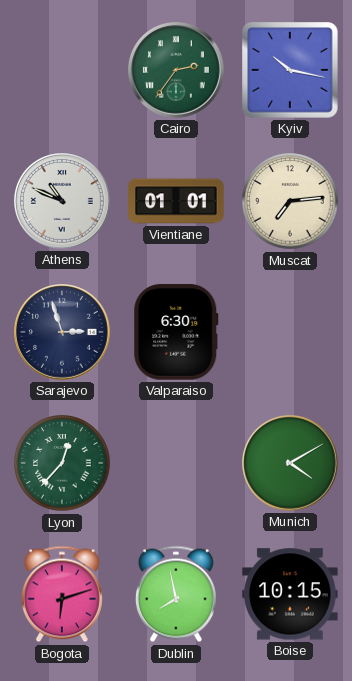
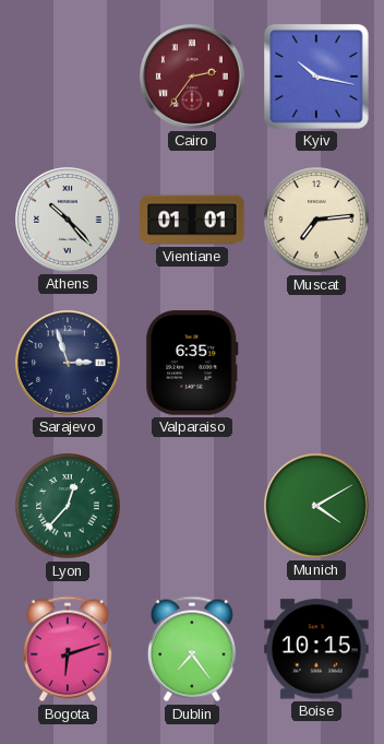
Cairo dial: green -> burgundy (193, 78)
Athens: 10:49 -> 10:23 (69, 221)
Valparaiso: 6:30 -> 6:35 (192, 363)
Dublin: 7:58 -> 7:24 (192, 649)
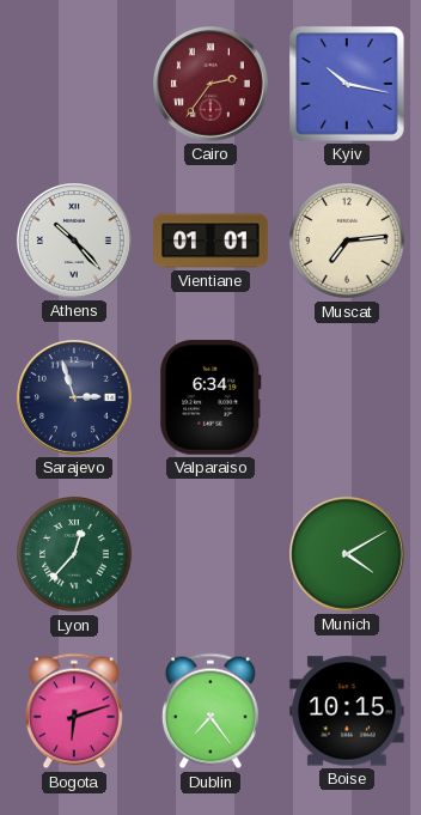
Valparaiso: 6:35 -> 6:34 (210, 397)
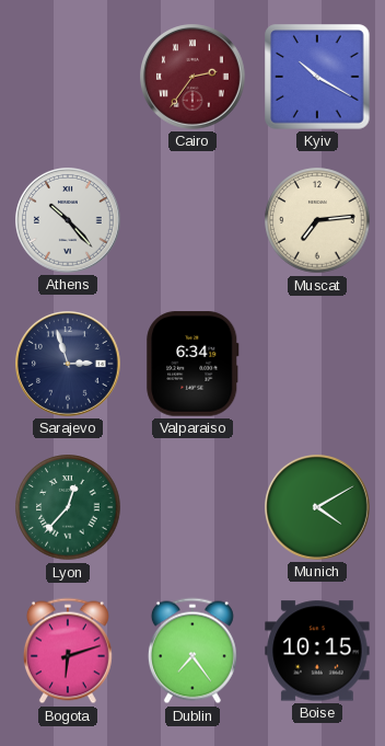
Kyiv: 10:17 -> 10:20 (317, 77)
Vientiane: 01:01 -> none (210, 241)
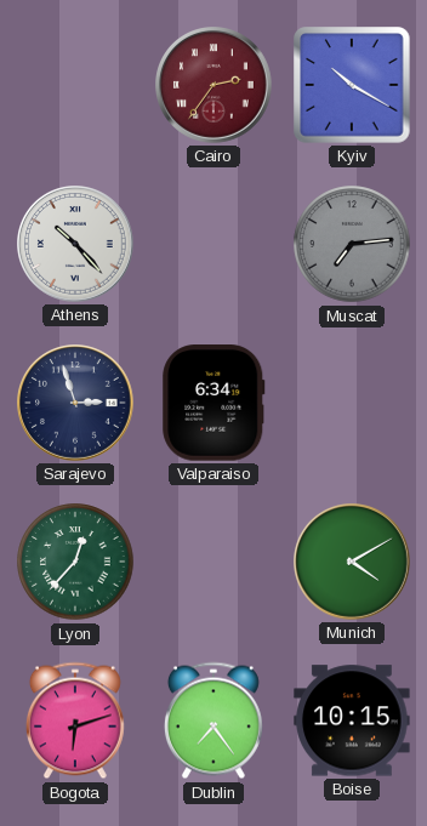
Muscat dial: cream -> grey (352, 244)
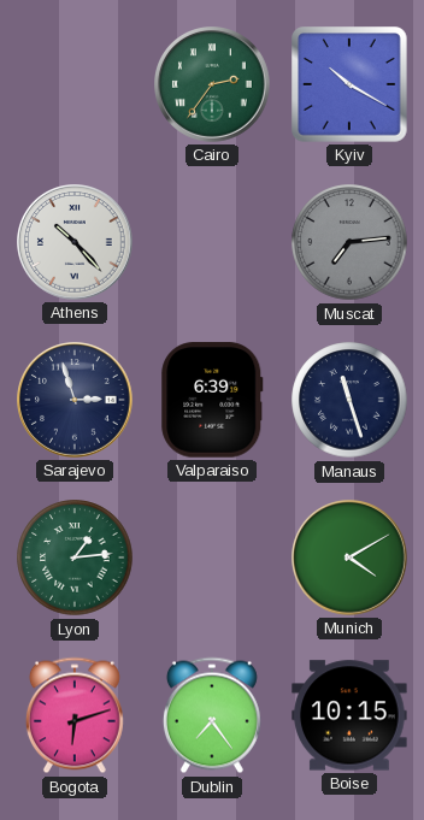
Cairo dial: burgundy -> green (213, 85)
Valparaiso: 6:34 -> 6:39 (212, 400)
Manaus: none -> 11:27 (349, 400)
Lyon: 12:37 -> 1:14 (75, 558)
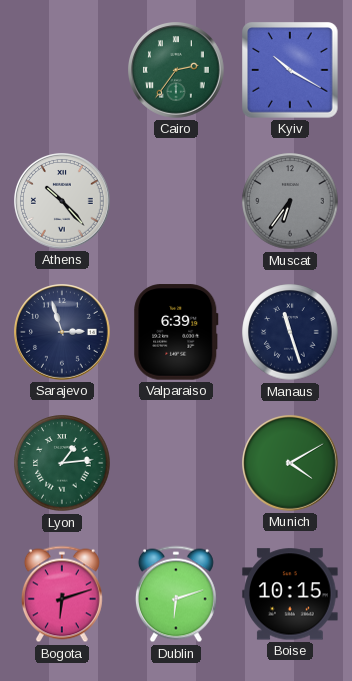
Muscat: 7:14 -> 6:36 (290, 201)
Dublin: 7:24 -> 6:12 (176, 594)
